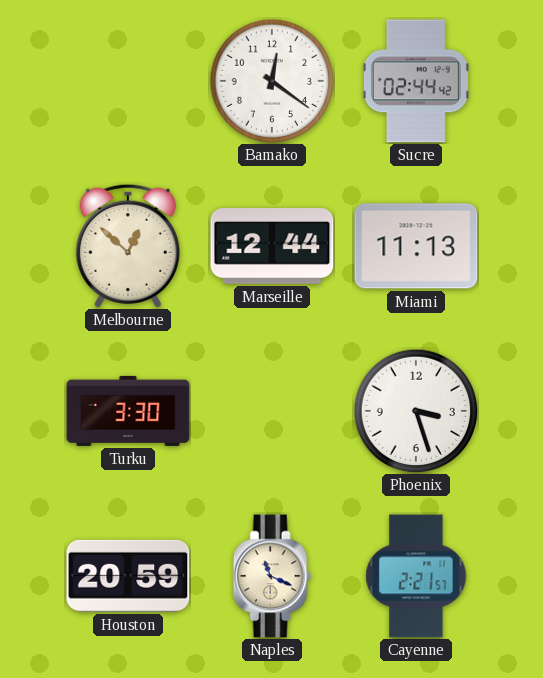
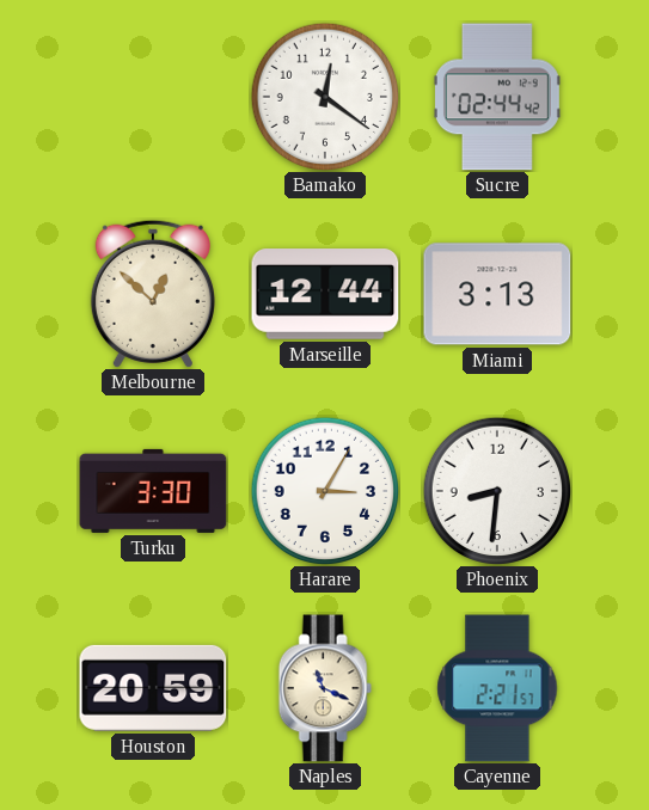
Miami: 11:13 -> 3:13 (497, 294)
Harare: none -> 3:05 (325, 491)
Phoenix: 3:27 -> 8:31 (497, 491)
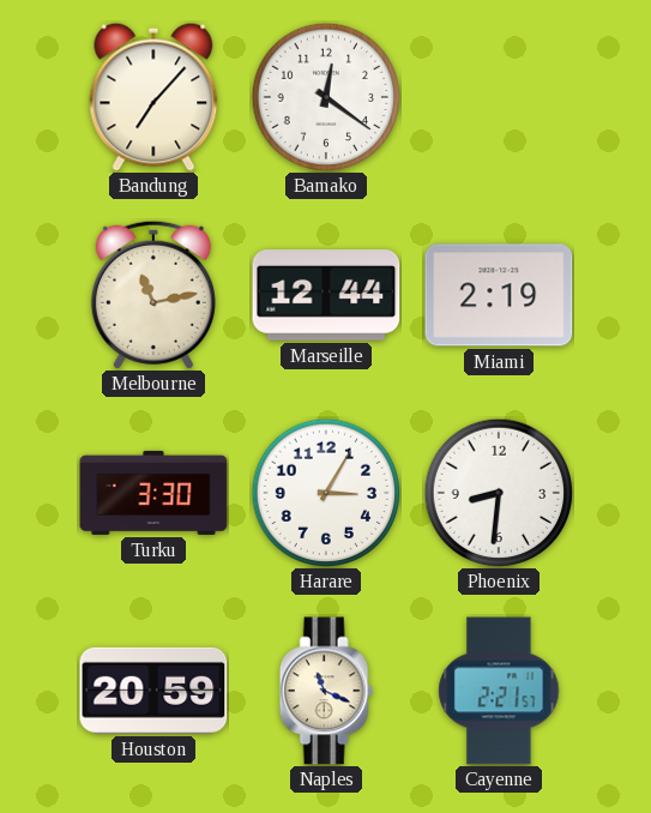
Bandung: none -> 7:07 (153, 97)
Sucre: 02:44 -> none (497, 97)
Melbourne: 12:52 -> 11:13 (153, 295)
Miami: 3:13 -> 2:19 (499, 295)
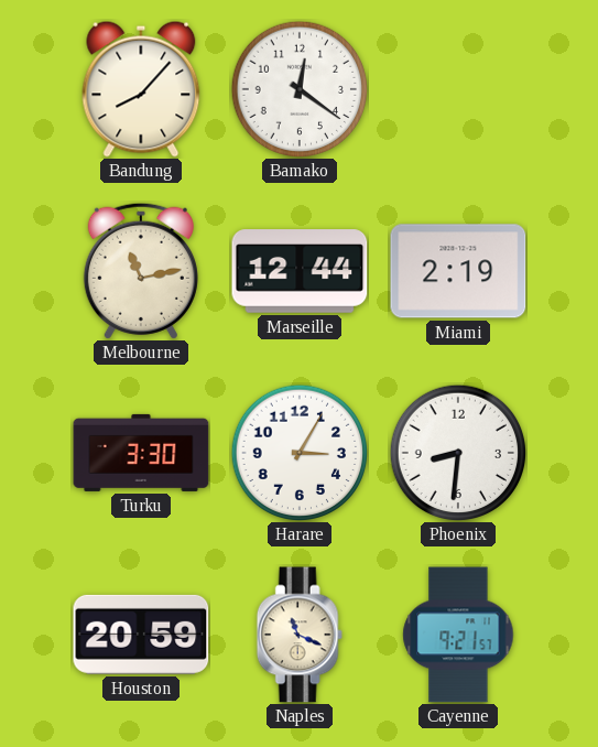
Bandung: 7:07 -> 8:07 (141, 89)
Cayenne: 2:21 -> 9:21 (458, 635)
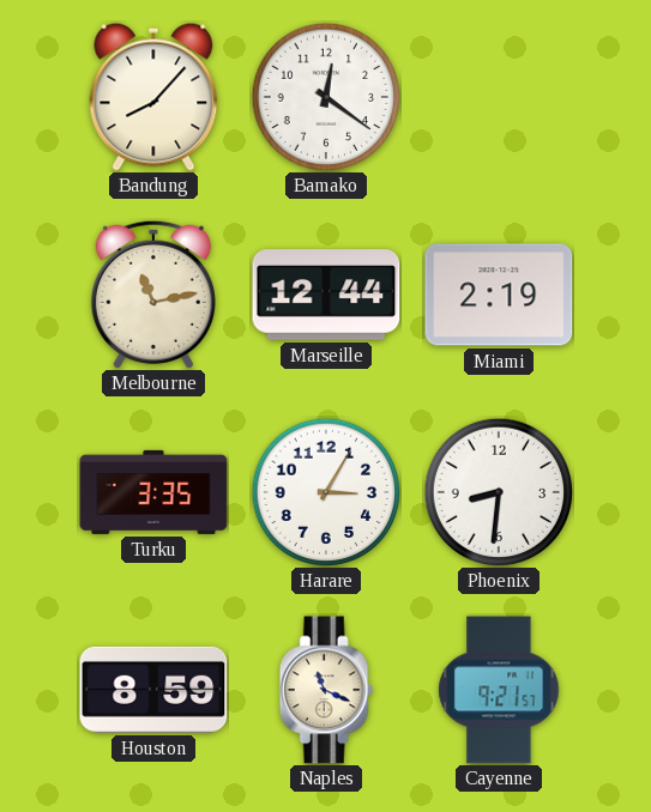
Turku: 3:30 -> 3:35 (153, 492)
Houston: 20:59 -> 8:59 (153, 690)
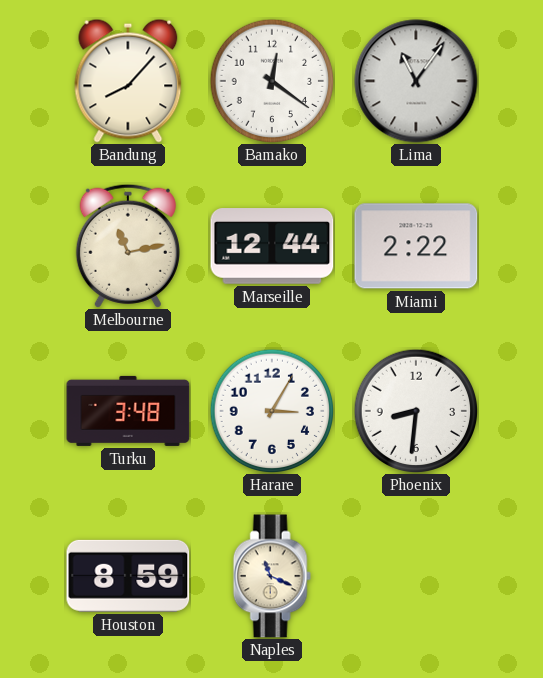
Lima: none -> 11:06 (416, 81)
Miami: 2:19 -> 2:22 (416, 246)
Turku: 3:35 -> 3:48 (128, 411)
Cayenne: 9:21 -> none (499, 690)
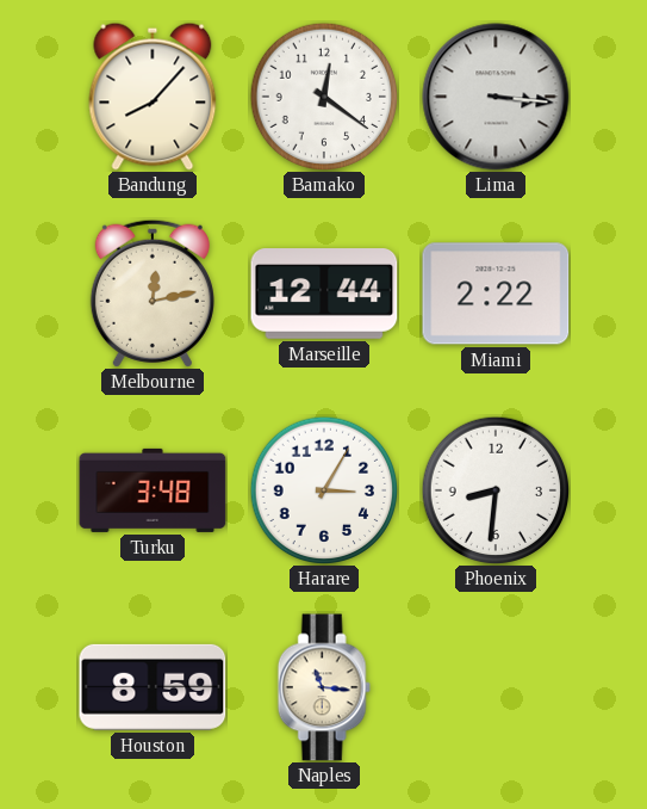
Lima: 11:06 -> 3:16 (496, 97)
Melbourne: 11:13 -> 12:13 (153, 294)
Naples: 11:19 -> 11:16 (324, 687)
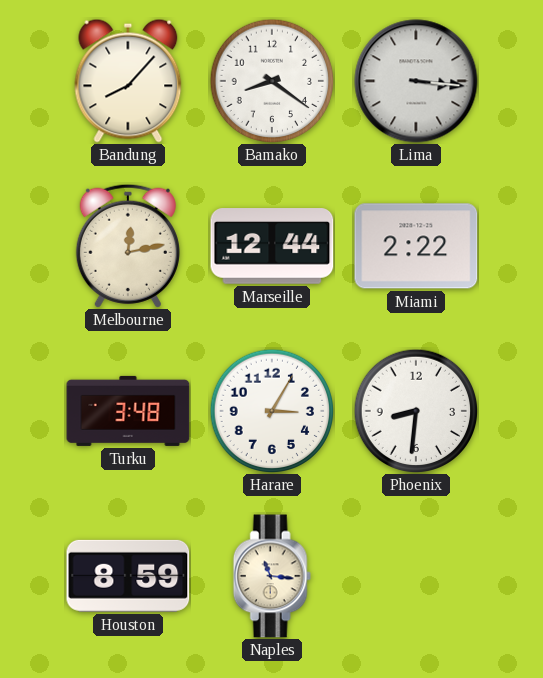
Bamako: 12:21 -> 8:21 (272, 81)
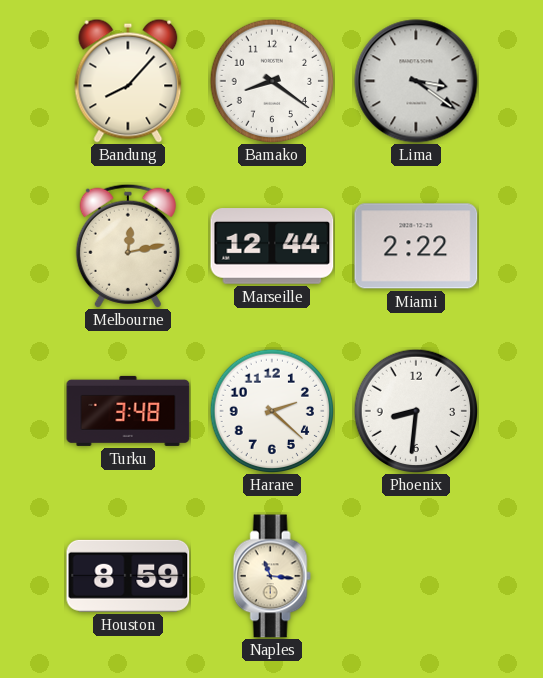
Lima: 3:16 -> 3:21 (416, 81)
Harare: 3:05 -> 2:22 (272, 411)
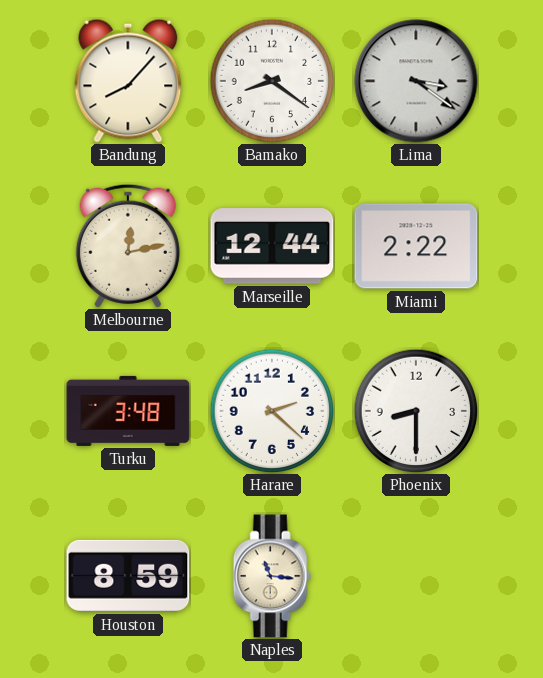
Phoenix: 8:31 -> 8:30 (416, 411)
